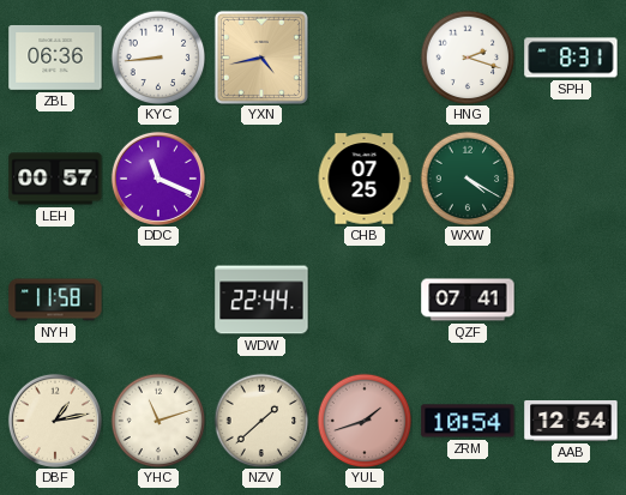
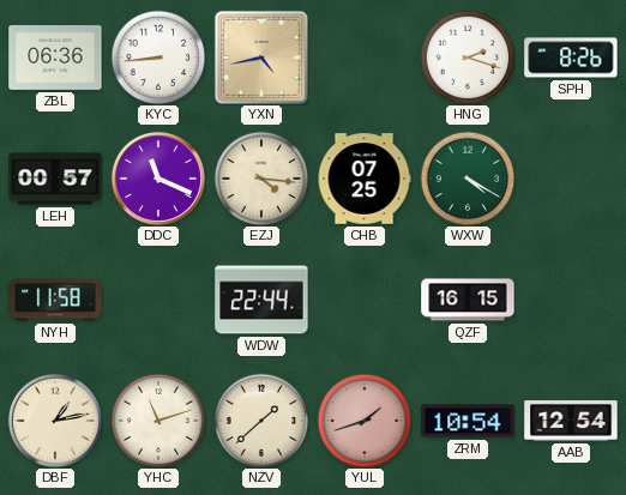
SPH: 8:31 -> 8:26 (571, 58)
EZJ: none -> 4:16 (261, 179)
QZF: 07:41 -> 16:15 (468, 300)
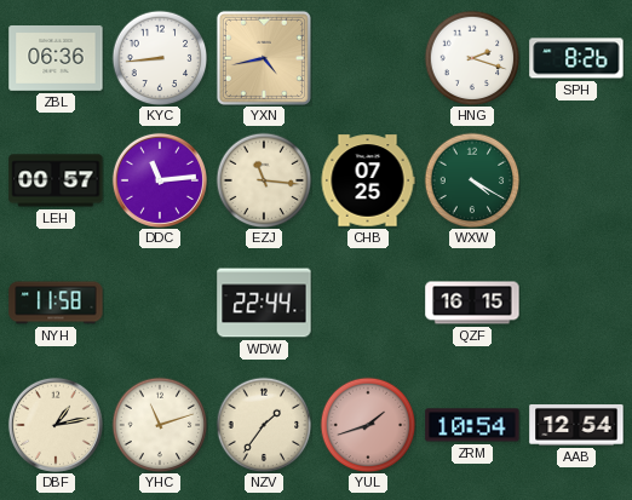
DDC: 11:19 -> 11:14 (160, 180)
EZJ: 4:16 -> 11:16 (264, 180)
NZV: 1:38 -> 1:36 (264, 425)
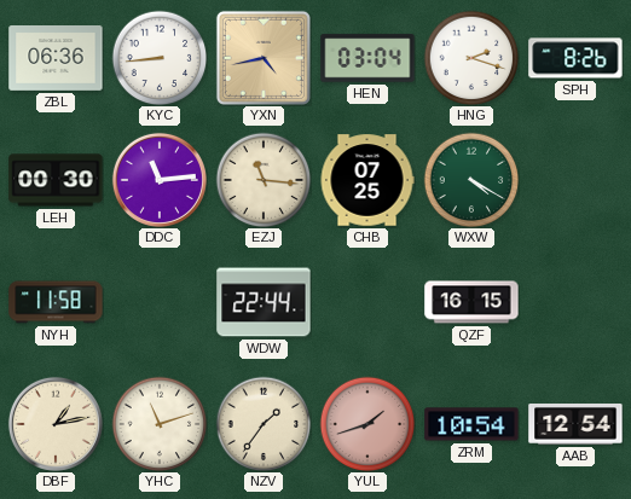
HEN: none -> 03:04 (367, 58)
LEH: 00:57 -> 00:30 (56, 180)
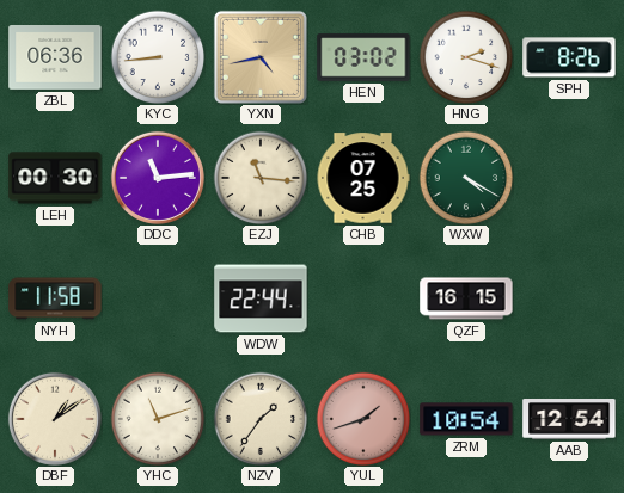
HEN: 03:04 -> 03:02 (363, 57)
DBF: 1:13 -> 1:09 (55, 419)
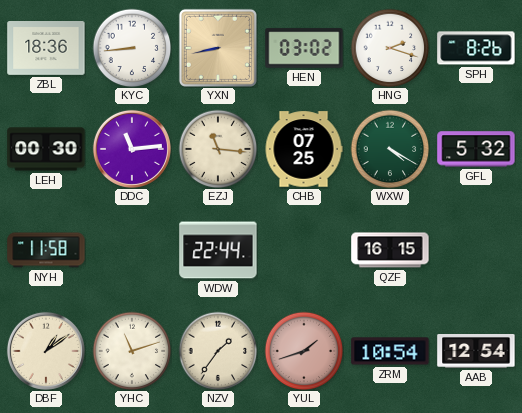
ZBL: 06:36 -> 18:36 (46, 49)
YXN: 4:43 -> 8:43 (218, 48)
GFL: none -> 5:32 (476, 149)
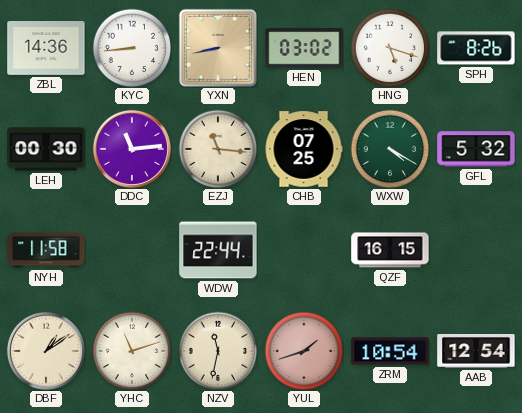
ZBL: 18:36 -> 14:36 (46, 49)
HNG: 2:18 -> 5:18 (390, 48)
NZV: 1:36 -> 11:32 (218, 351)
